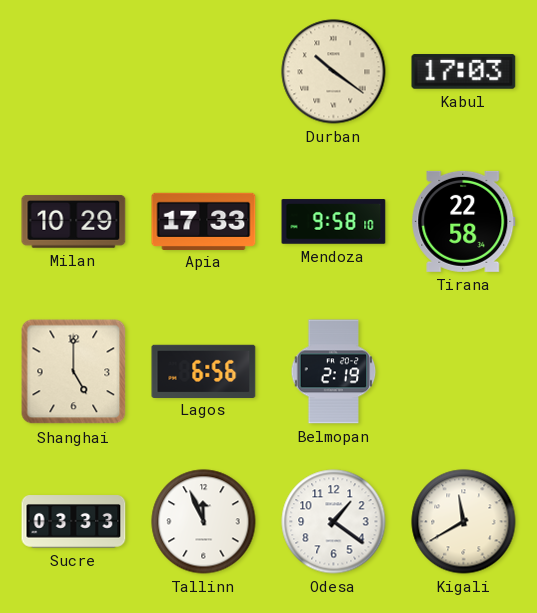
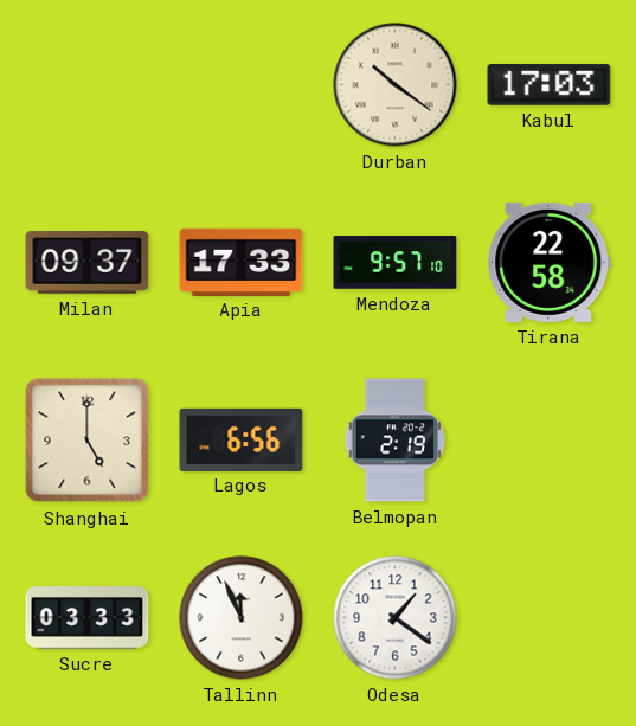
Milan: 10:29 -> 09:37 (88, 263)
Mendoza: 9:58 -> 9:57 (396, 263)
Kigali: 11:40 -> none (464, 522)
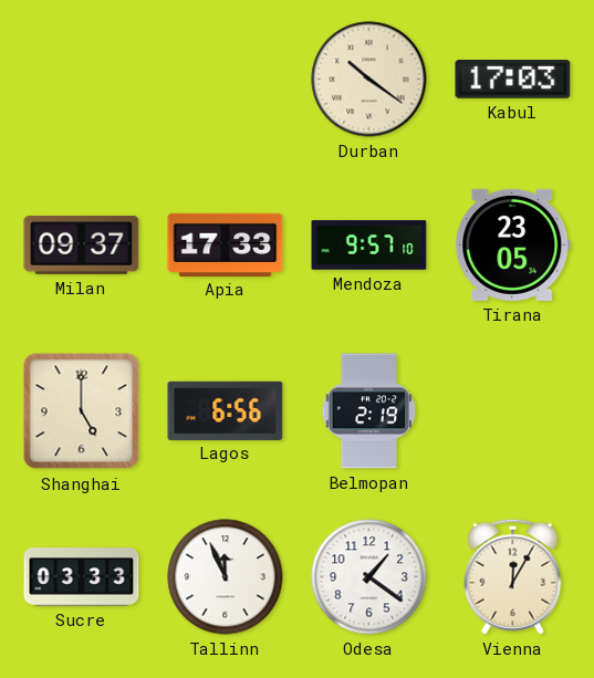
Tirana: 22:58 -> 23:05 (513, 244)
Vienna: none -> 12:05 (513, 576)
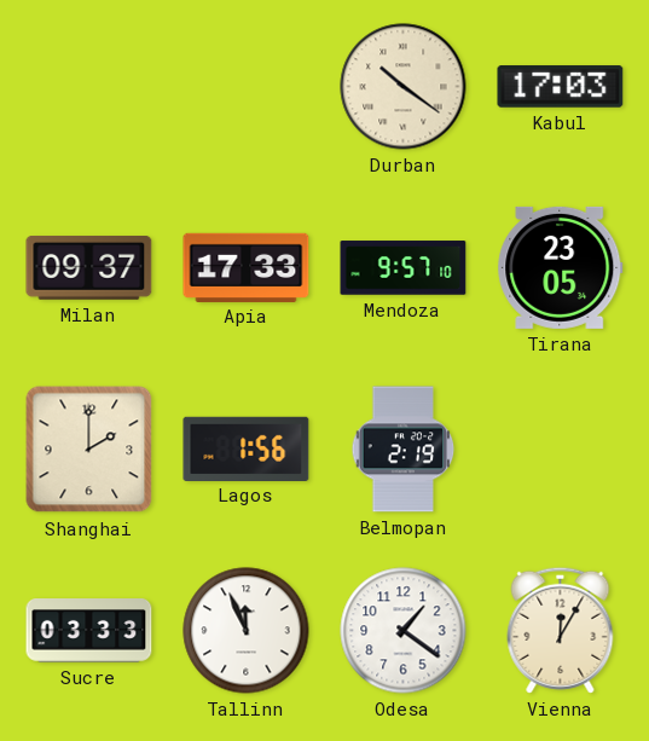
Shanghai: 5:00 -> 2:00 (89, 450)
Lagos: 6:56 -> 1:56 (247, 448)
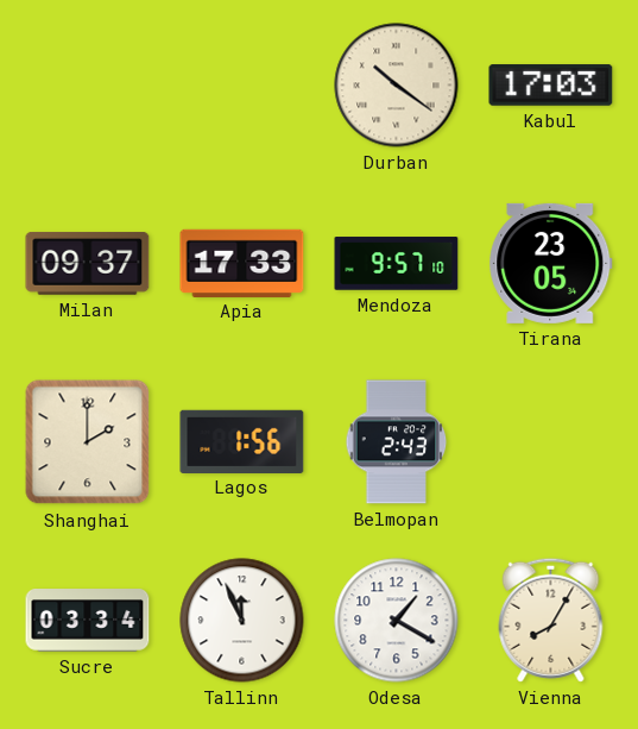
Belmopan: 2:19 -> 2:43 (397, 442)
Sucre: 03:33 -> 03:34 (88, 621)
Odesa: 1:21 -> 1:20 (397, 621)
Vienna: 12:05 -> 8:05 (551, 620)
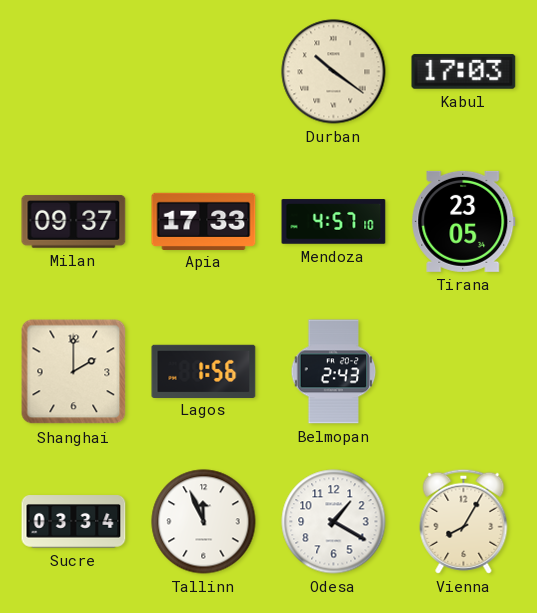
Mendoza: 9:57 -> 4:57 (334, 222)
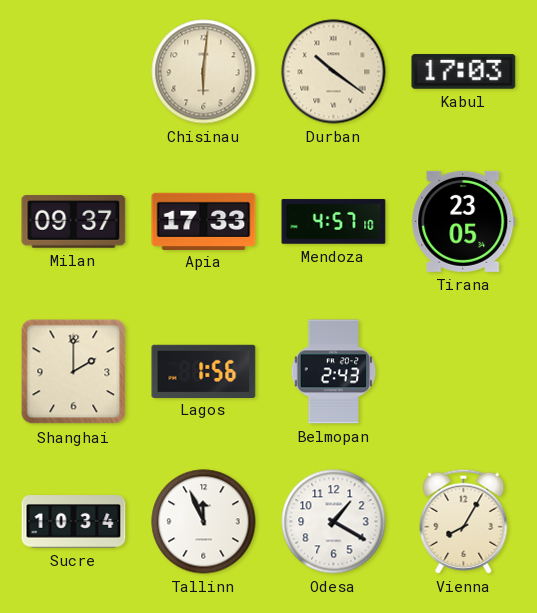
Chisinau: none -> 6:01 (204, 72)
Sucre: 03:34 -> 10:34 (74, 522)
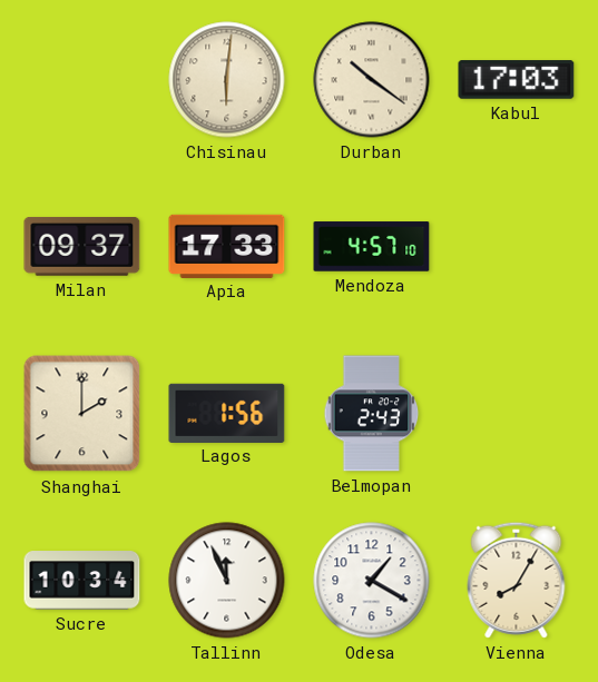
Tirana: 23:05 -> none (464, 221)
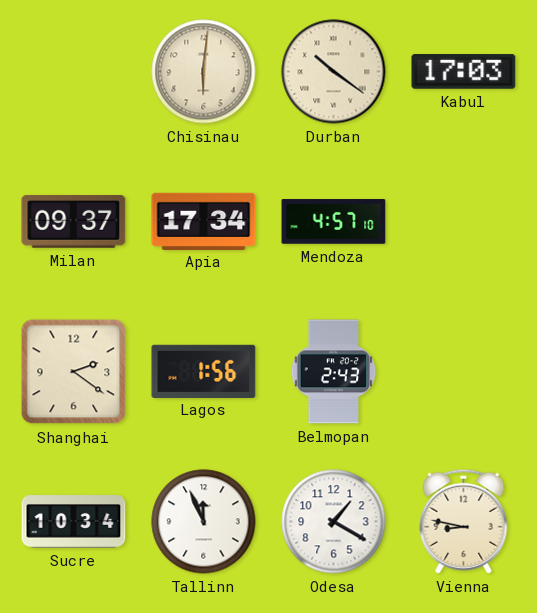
Apia: 17:33 -> 17:34 (204, 221)
Shanghai: 2:00 -> 2:21 (74, 372)
Vienna: 8:05 -> 8:47 (464, 521)
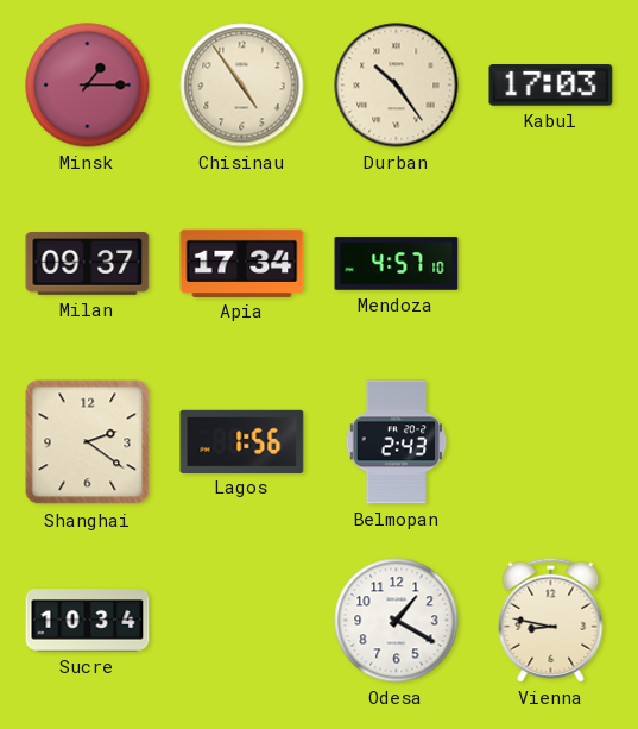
Minsk: none -> 1:15 (88, 86)
Chisinau: 6:01 -> 4:54 (242, 86)
Durban: 10:21 -> 10:24 (397, 86)
Tallinn: 11:56 -> none (204, 522)
